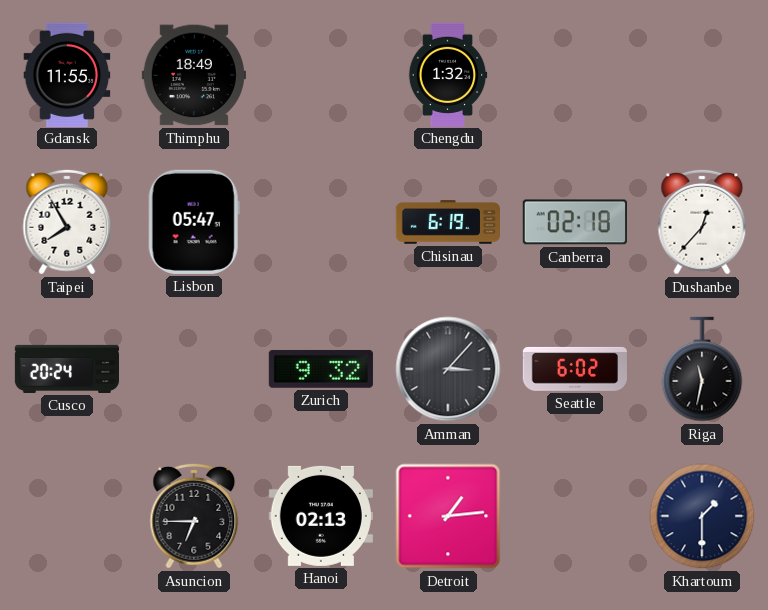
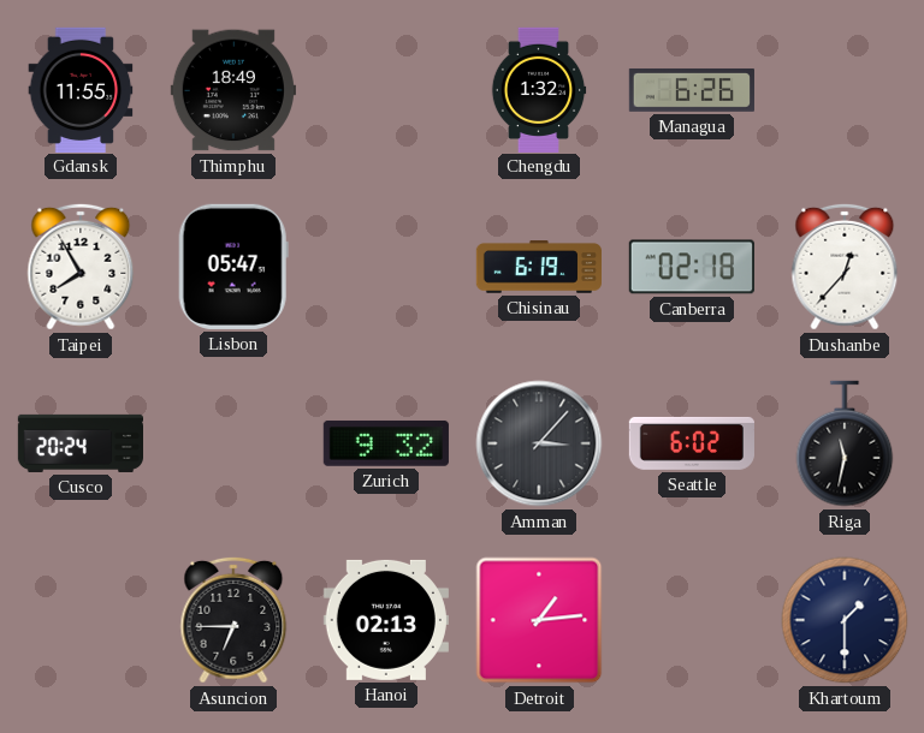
Managua: none -> 6:26 (692, 90)
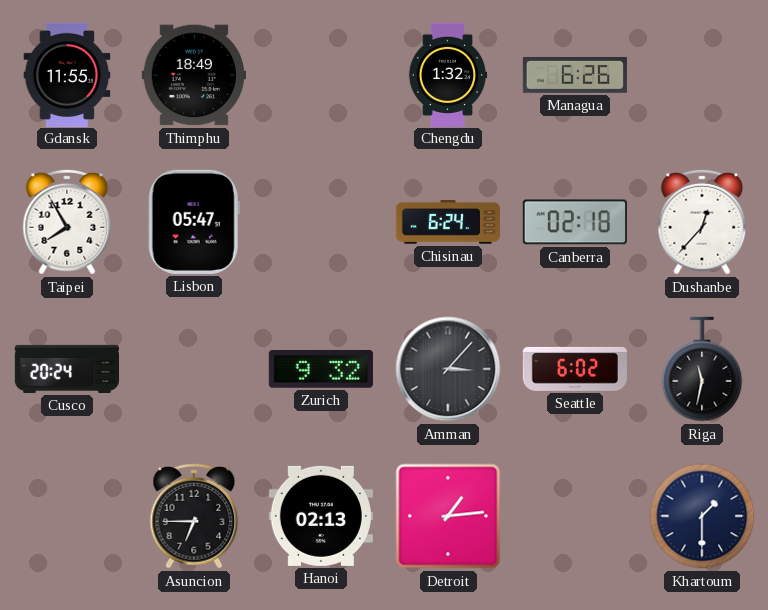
Chisinau: 6:19 -> 6:24 (447, 222)
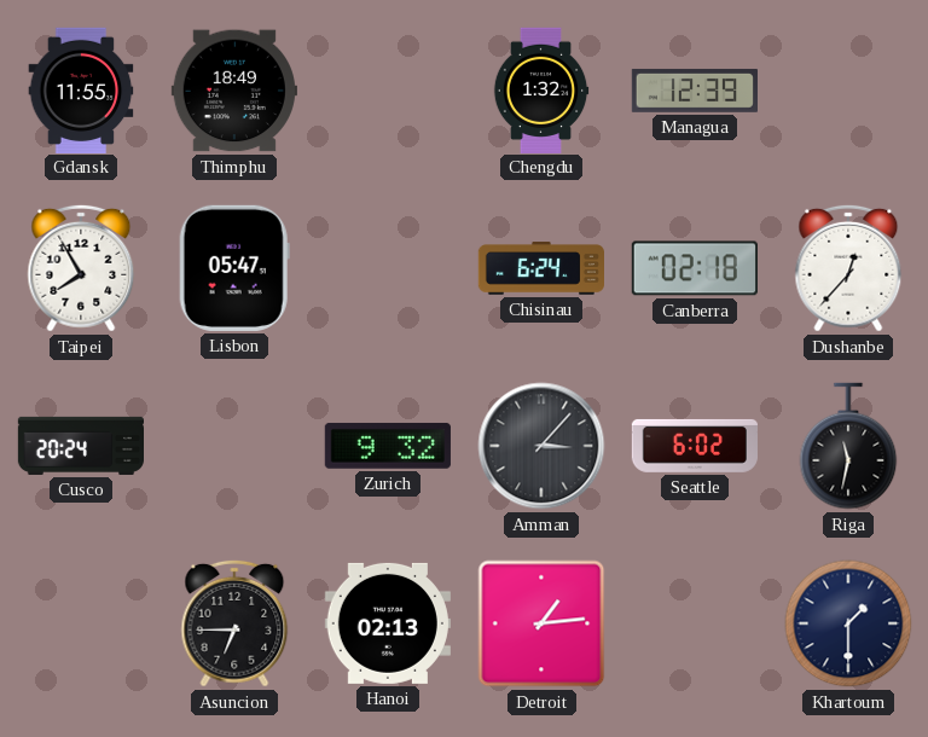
Managua: 6:26 -> 12:39 (695, 91)
